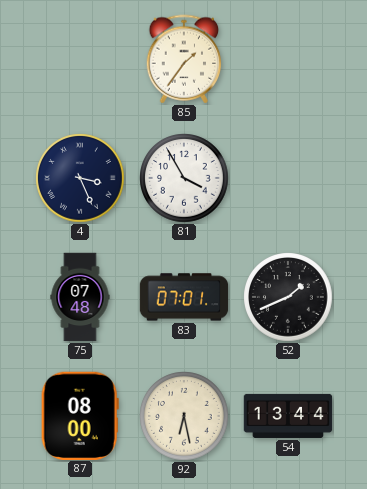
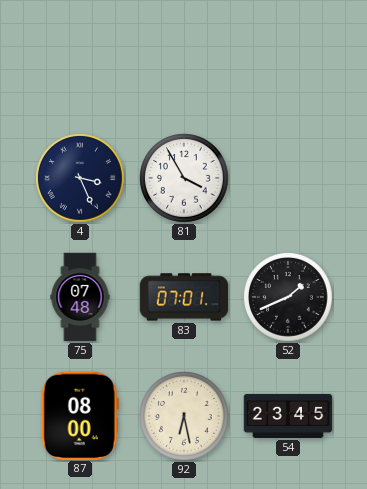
85: 1:36 -> none (184, 59)
54: 13:44 -> 23:45 (288, 416)
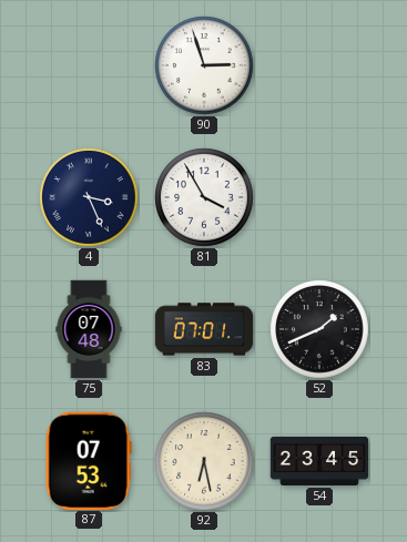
90: none -> 2:57 (204, 65)
87: 08:00 -> 07:53 (89, 460)
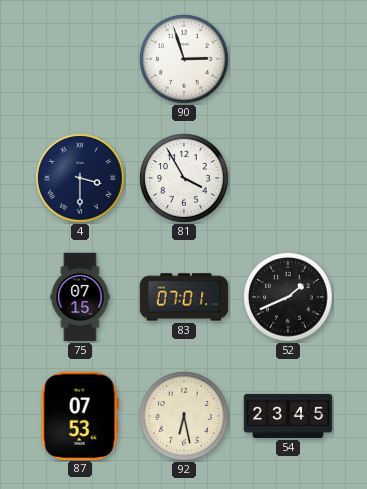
4: 3:26 -> 3:30 (80, 178)
75: 07:48 -> 07:15 (80, 297)
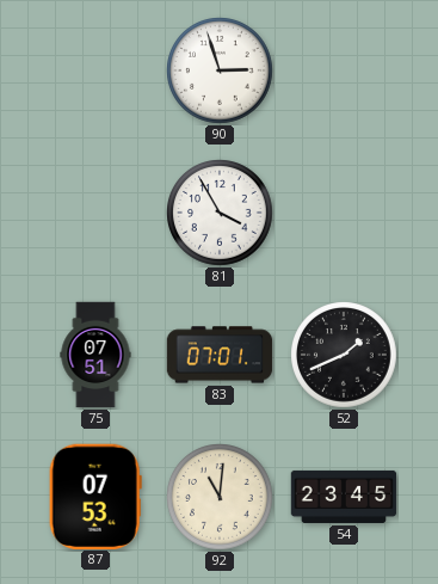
4: 3:30 -> none (80, 178)
75: 07:15 -> 07:51 (95, 355)
92: 6:28 -> 11:01 (220, 497)
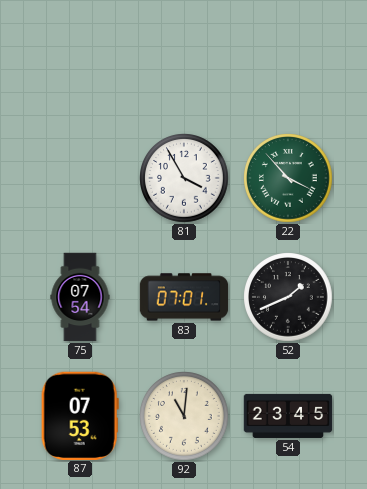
90: 2:57 -> none (220, 70)
22: none -> 3:53 (288, 178)
75: 07:51 -> 07:54 (80, 297)
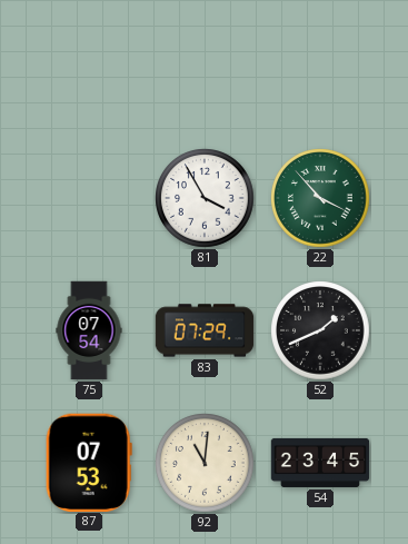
83: 07:01 -> 07:29 (205, 330)
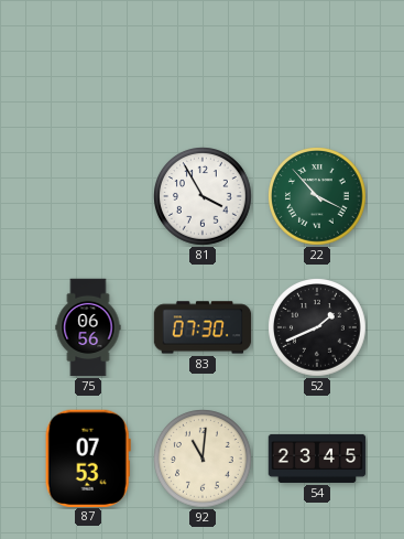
75: 07:54 -> 06:56 (88, 327)
83: 07:29 -> 07:30 (203, 327)
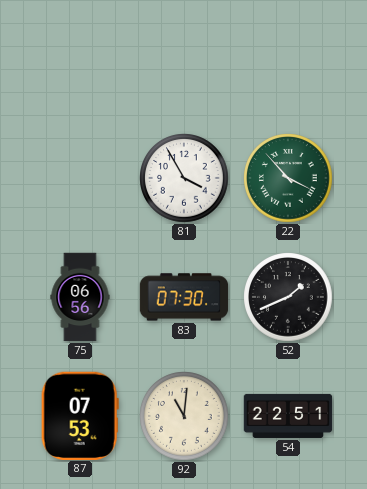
54: 23:45 -> 22:51 (288, 416)
